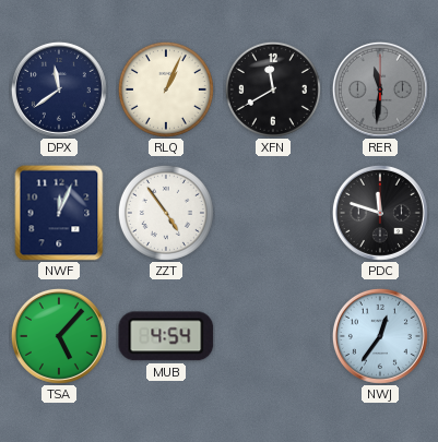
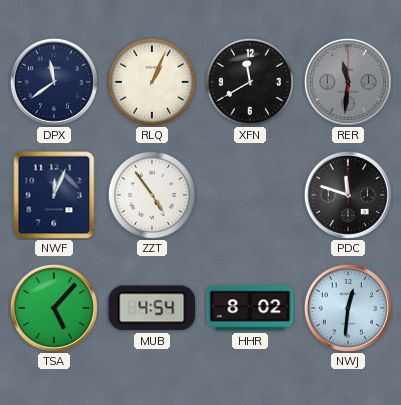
HHR: none -> 8:02 (250, 308)
NWJ: 12:36 -> 12:31 (348, 308)
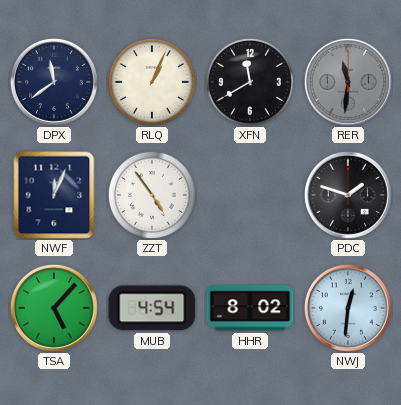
PDC: 11:48 -> 1:48 (348, 195)
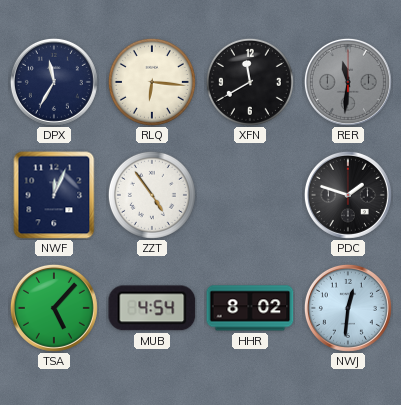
DPX: 11:39 -> 11:35 (54, 82)
RLQ: 1:04 -> 6:16 (152, 82)
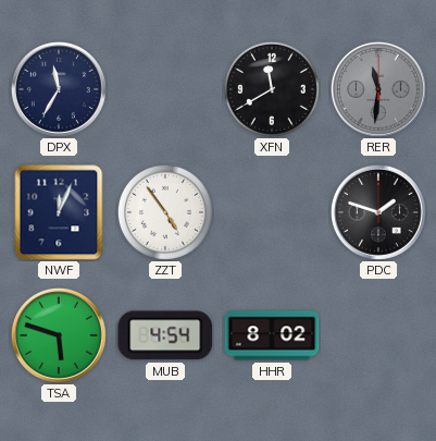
RLQ: 6:16 -> none (152, 82)
TSA: 5:07 -> 5:48 (59, 335)
NWJ: 12:31 -> none (348, 308)
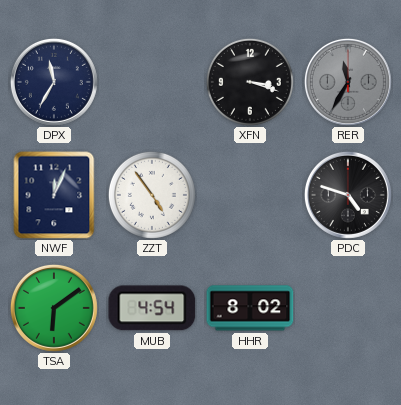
XFN: 11:40 -> 3:18 (250, 82)
RER: 11:31 -> 11:35 (348, 82)
PDC: 1:48 -> 4:48 (348, 195)
TSA: 5:48 -> 6:09 (54, 308)
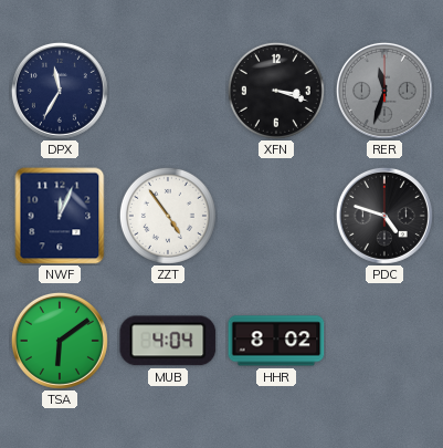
RER: 11:35 -> 11:33 (384, 91)
MUB: 4:54 -> 4:04 (168, 341)
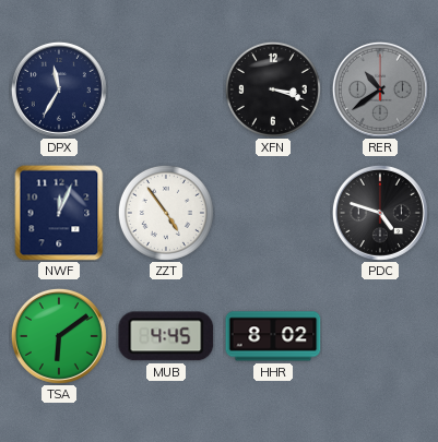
RER: 11:33 -> 10:39 (380, 89)
MUB: 4:04 -> 4:45 (166, 336)
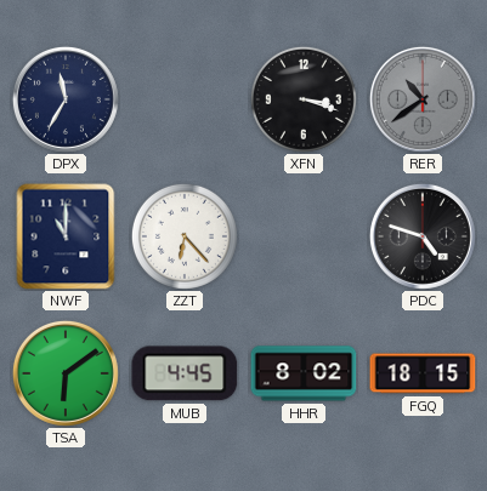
NWF: 12:04 -> 11:00 (66, 236)
ZZT: 4:54 -> 6:23 (185, 236)
FGQ: none -> 18:15 (423, 373)
